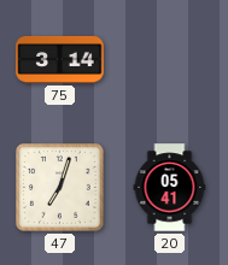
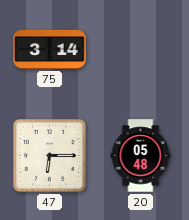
47: 7:03 -> 6:15 (50, 156)
20: 05:41 -> 05:48 (141, 156)
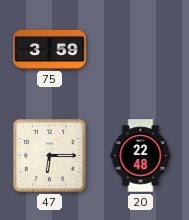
75: 3:14 -> 3:59 (50, 49)
20: 05:48 -> 22:48 (141, 156)
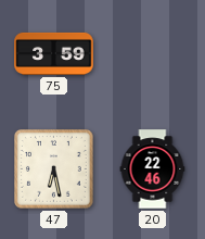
47: 6:15 -> 6:28 (54, 169)
20: 22:48 -> 22:46 (153, 169)
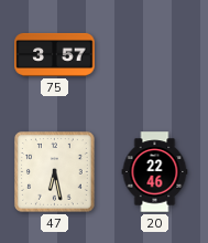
75: 3:59 -> 3:57 (55, 54)
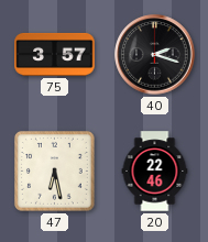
40: none -> 2:18 (155, 55)
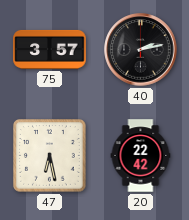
40: 2:18 -> 2:13 (141, 50)
20: 22:46 -> 22:42 (141, 156)
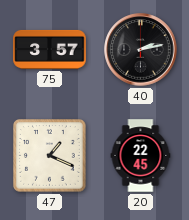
47: 6:28 -> 1:19 (50, 156)
20: 22:42 -> 22:45 (141, 156)
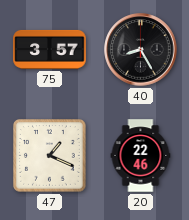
40: 2:13 -> 8:25 (141, 50)
20: 22:45 -> 22:46 (141, 156)
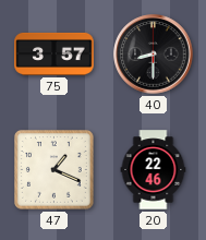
40: 8:25 -> 8:30 (154, 55)
